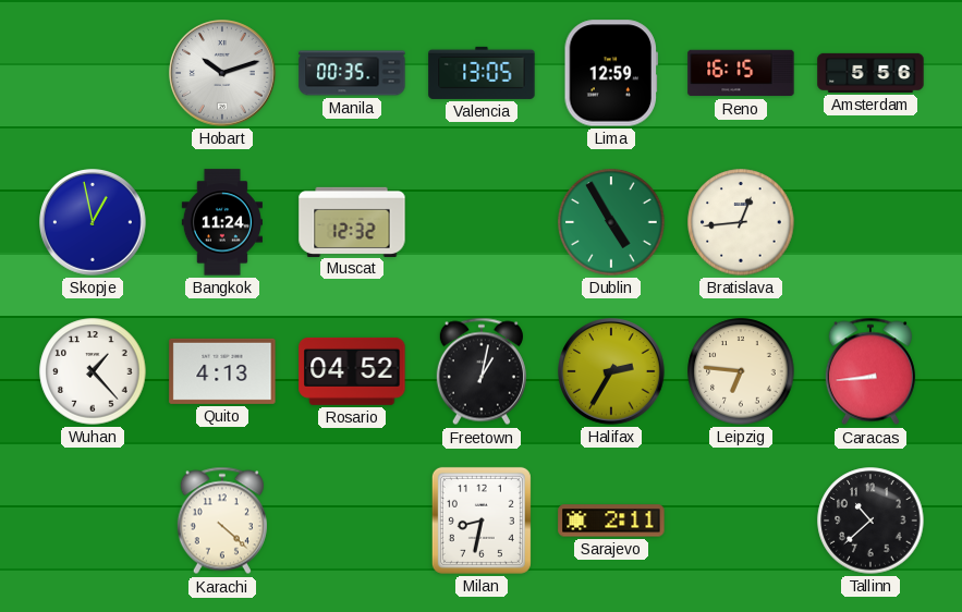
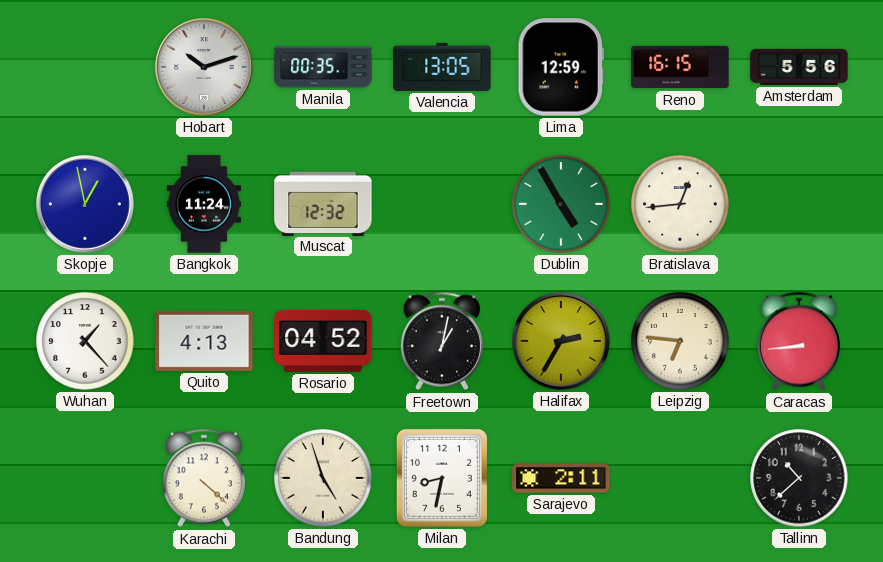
Bandung: none -> 4:57 (323, 478)
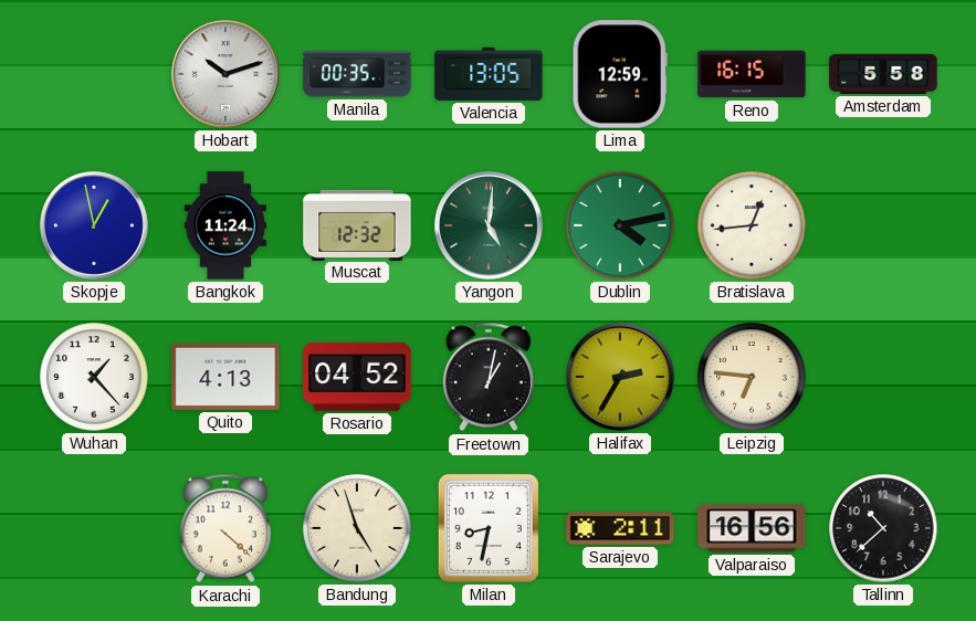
Amsterdam: 5:56 -> 5:58 (883, 74)
Yangon: none -> 5:01 (490, 227)
Dublin: 4:55 -> 4:13 (620, 225)
Caracas: 8:44 -> none (799, 341)
Valparaiso: none -> 16:56 (752, 528)
